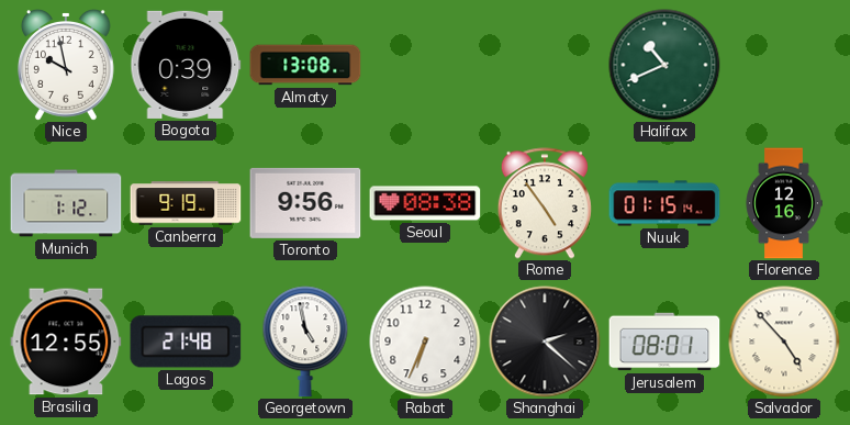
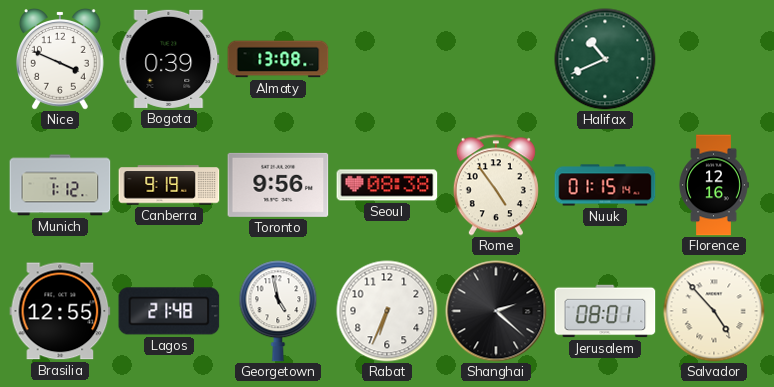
Nice: 9:58 -> 3:49 (60, 60)
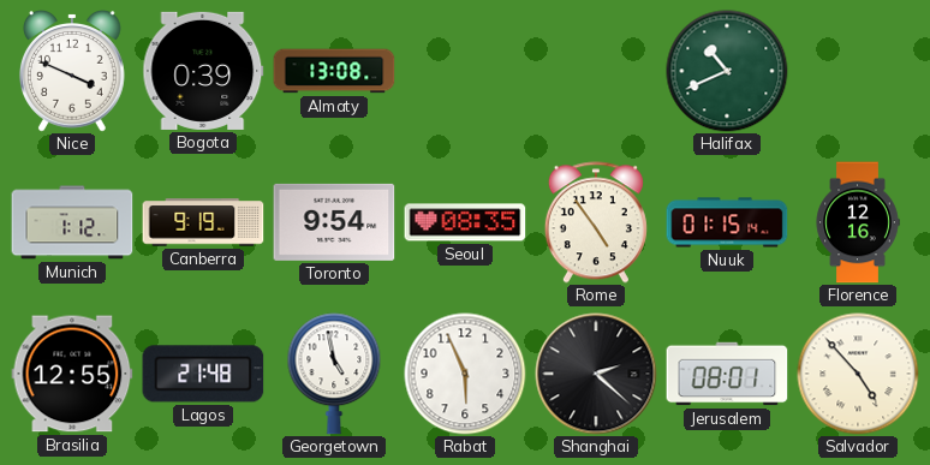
Toronto: 9:56 -> 9:54 (334, 222)
Seoul: 08:38 -> 08:35 (465, 222)
Rabat: 6:34 -> 5:56 (465, 374)
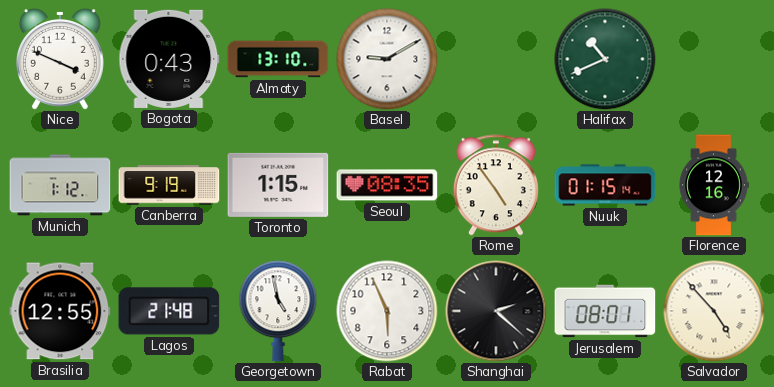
Bogota: 0:39 -> 0:43 (169, 59)
Almaty: 13:08 -> 13:10 (278, 59)
Basel: none -> 9:10 (387, 59)
Toronto: 9:54 -> 1:15 (278, 185)
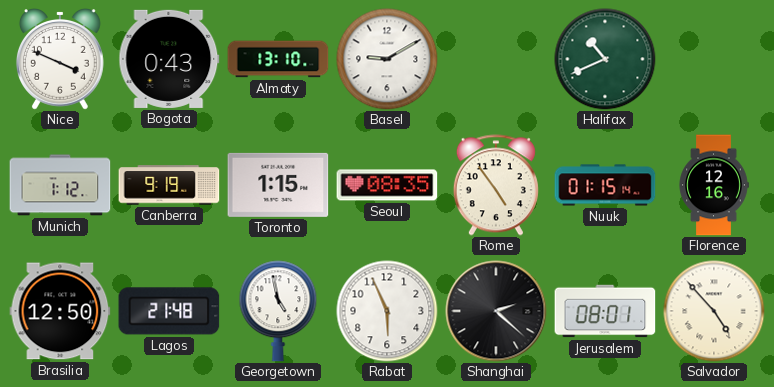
Brasilia: 12:55 -> 12:50 (60, 311)
